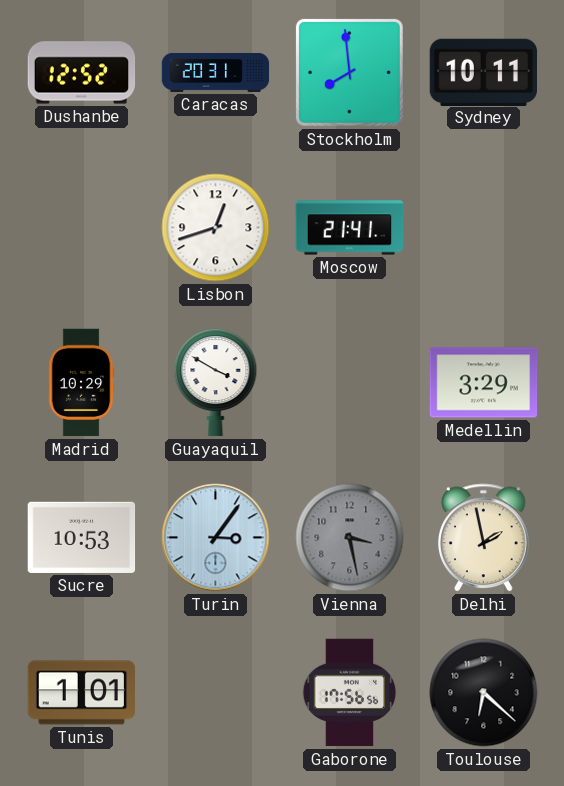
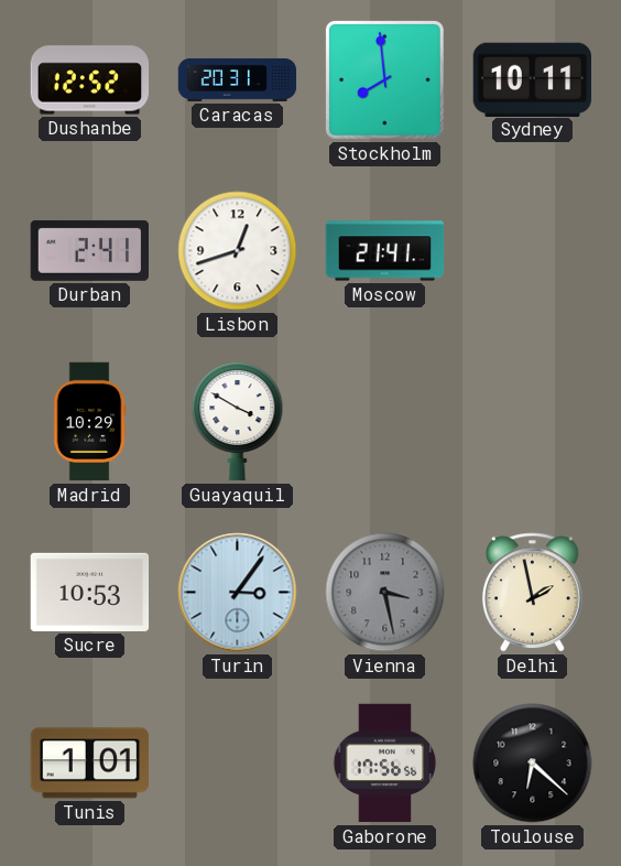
Durban: none -> 2:41 (89, 250)
Medellin: 3:29 -> none (484, 383)
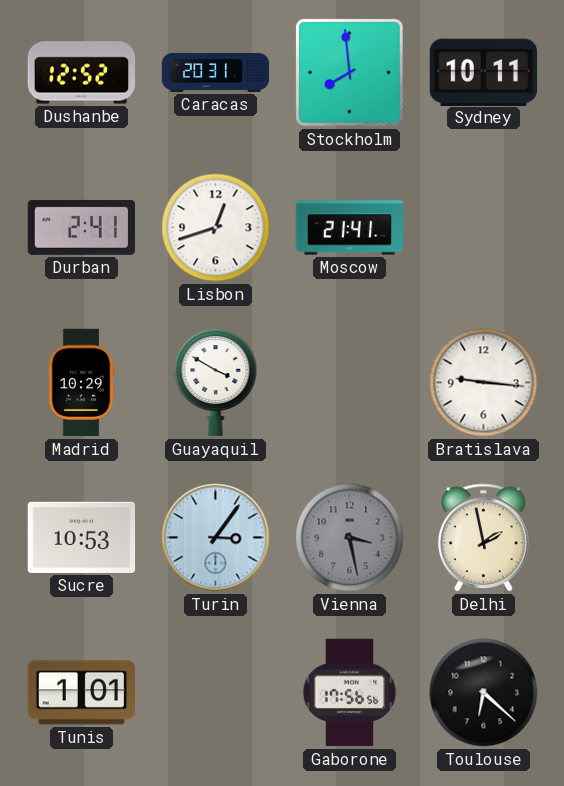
Bratislava: none -> 9:16 (484, 383)
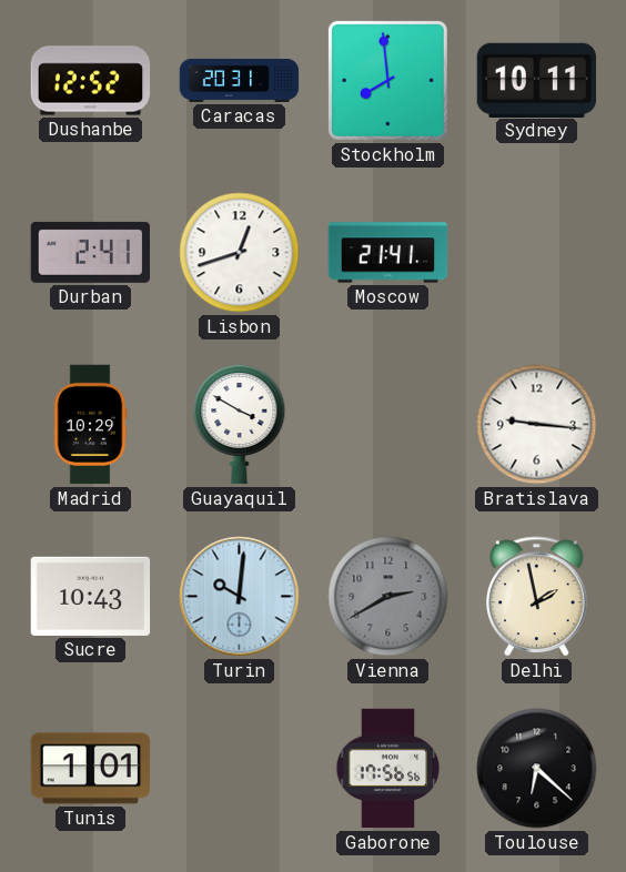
Sucre: 10:53 -> 10:43 (91, 596)
Turin: 3:06 -> 10:01 (240, 597)
Vienna: 3:28 -> 2:40 (388, 597)
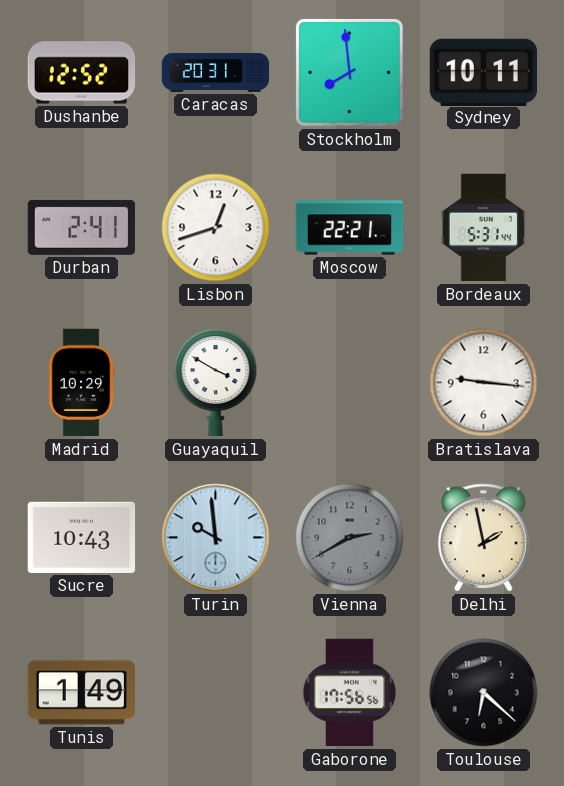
Moscow: 21:41 -> 22:21 (350, 228)
Bordeaux: none -> 5:31 (483, 228)
Turin: 10:01 -> 9:59 (216, 538)
Tunis: 1:01 -> 1:49 (81, 693)
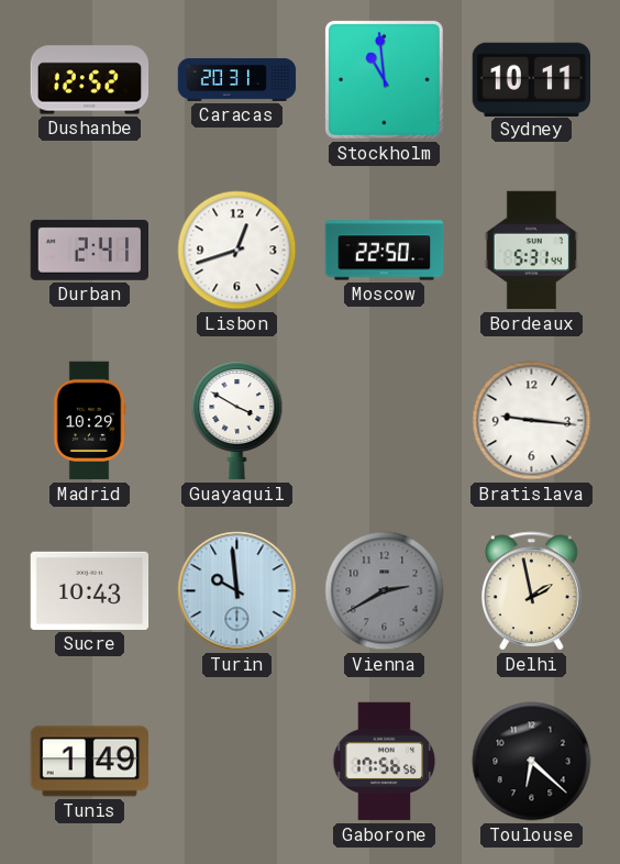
Stockholm: 7:59 -> 10:59 (384, 79)
Moscow: 22:21 -> 22:50 (385, 251)
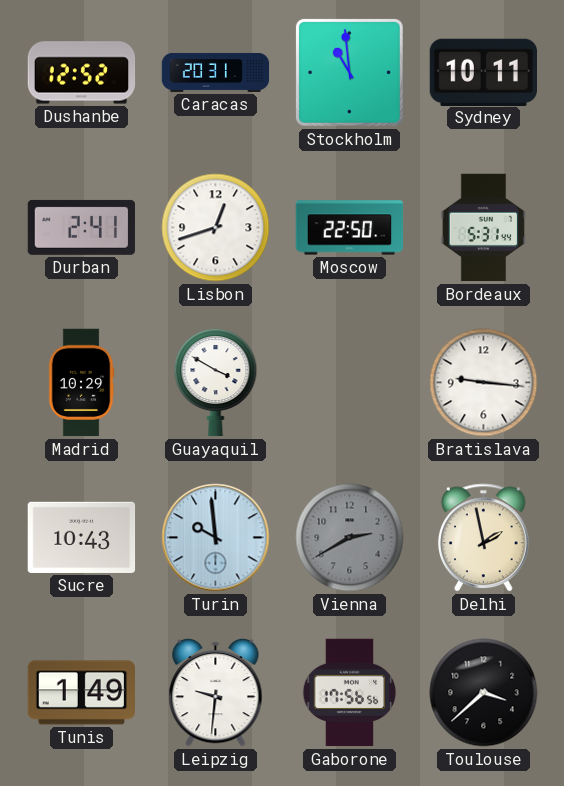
Leipzig: none -> 9:31 (216, 692)
Toulouse: 6:22 -> 3:38 (484, 693)
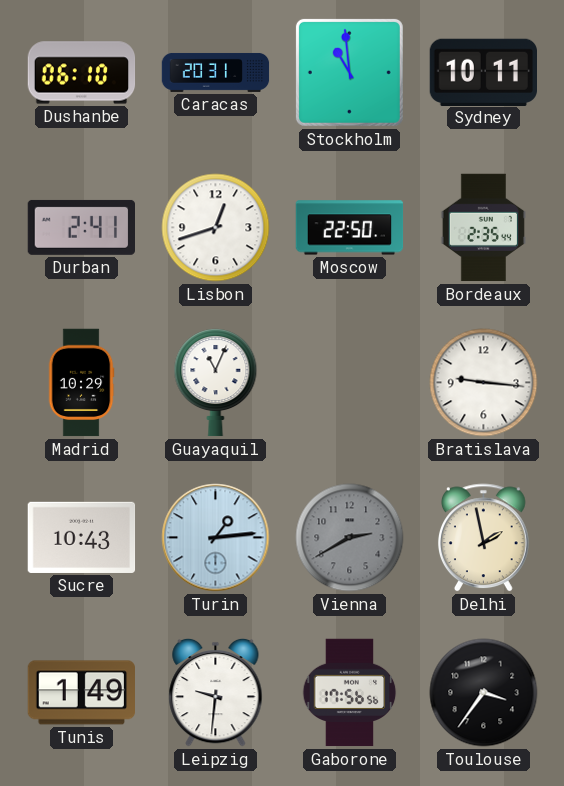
Dushanbe: 12:52 -> 06:10 (82, 73)
Bordeaux: 5:31 -> 2:35 (483, 228)
Guayaquil: 3:50 -> 11:04 (216, 383)
Turin: 9:59 -> 1:14 (216, 538)
Toulouse: 3:38 -> 3:36 (484, 693)
